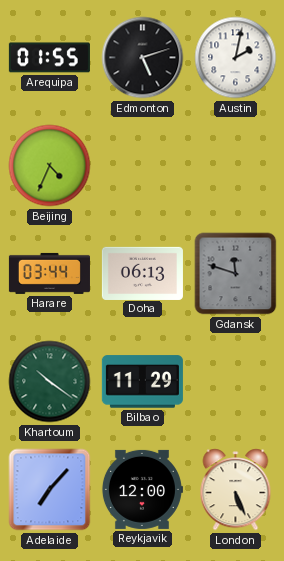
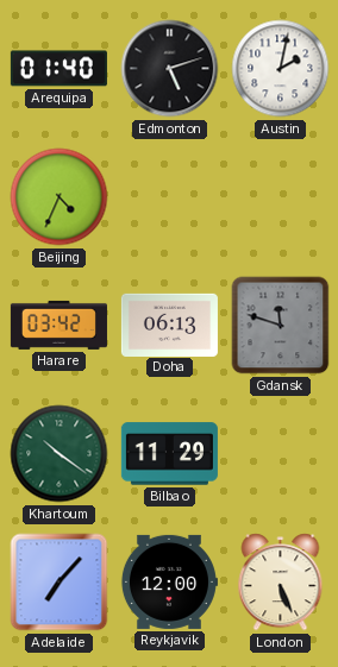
Arequipa: 01:55 -> 01:40 (58, 69)
Harare: 03:44 -> 03:42 (58, 325)
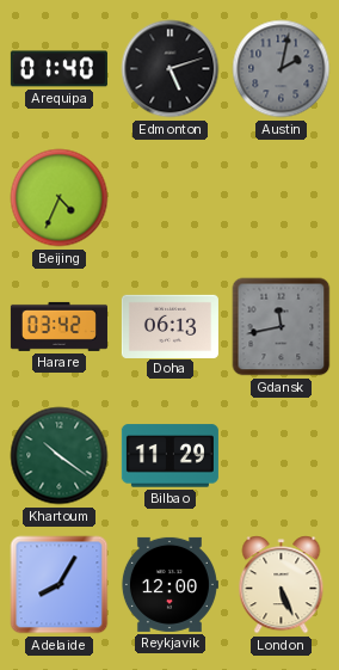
Austin dial: white -> grey (282, 69)
Gdansk: 11:48 -> 11:43 (282, 327)
Adelaide: 7:07 -> 8:05 (60, 585)
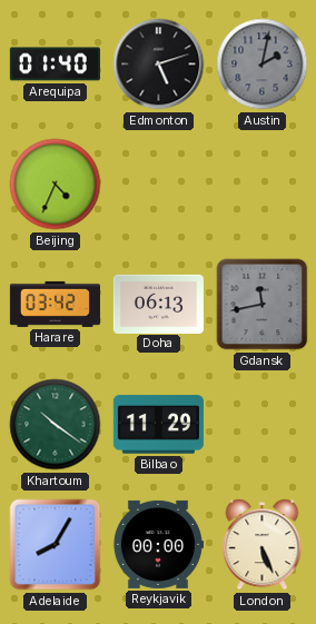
Reykjavik: 12:00 -> 00:00 (158, 544)
